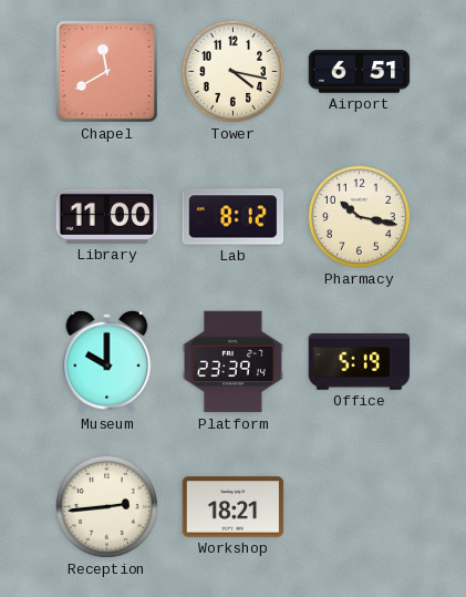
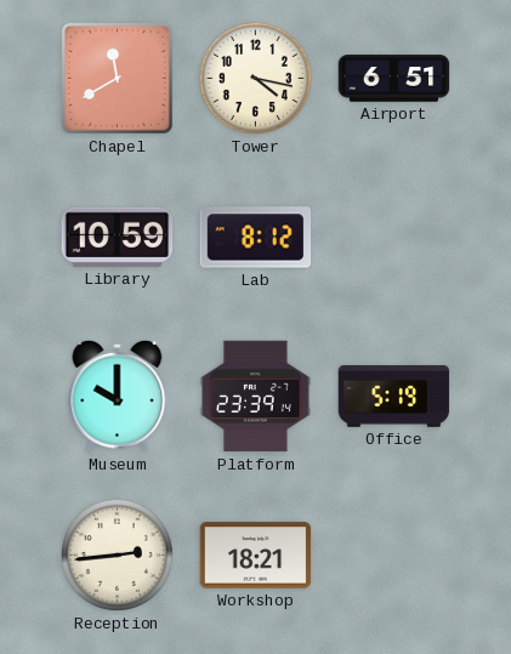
Library: 11:00 -> 10:59 (118, 237)
Pharmacy: 10:17 -> none (359, 216)
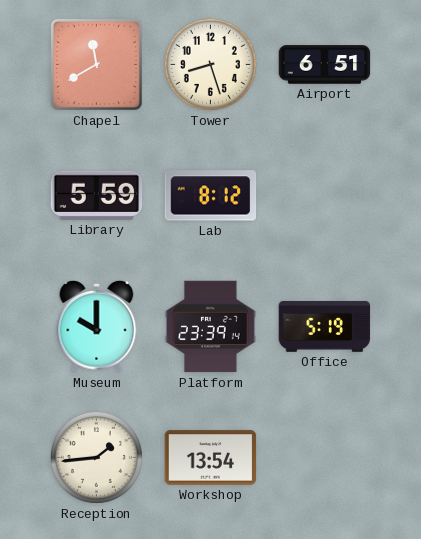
Tower: 4:17 -> 8:27 (210, 64)
Library: 10:59 -> 5:59 (97, 195)
Reception: 2:44 -> 1:44 (96, 457)
Workshop: 18:21 -> 13:54 (211, 458)
